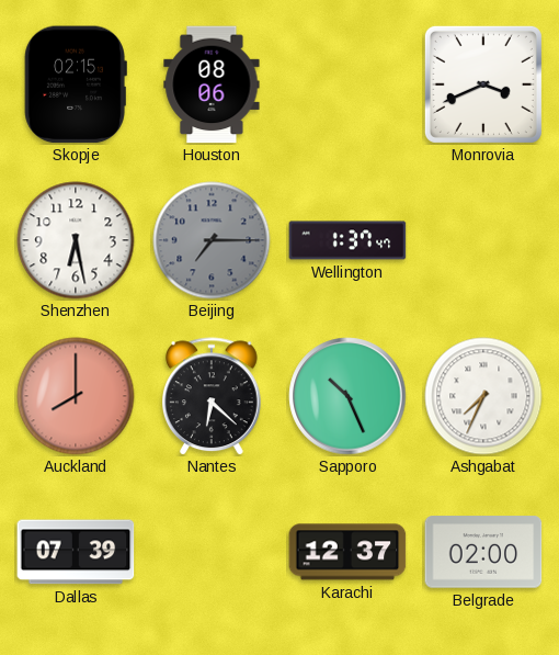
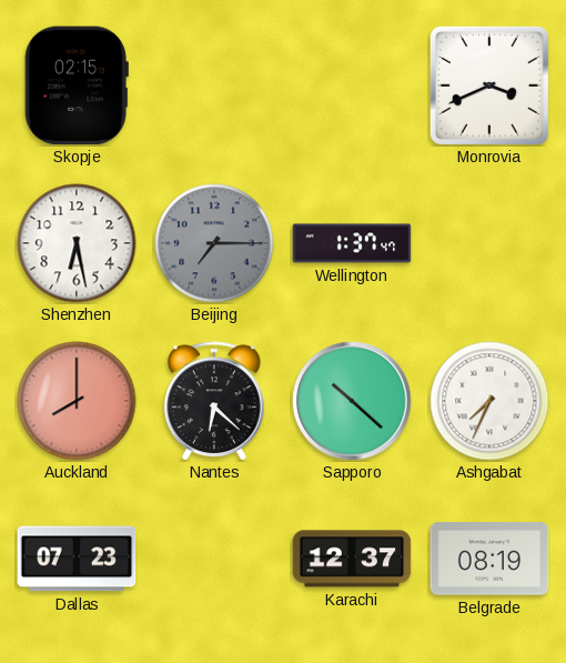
Houston: 08:06 -> none (212, 84)
Sapporo: 10:26 -> 10:22 (352, 401)
Dallas: 07:39 -> 07:23 (77, 559)
Belgrade: 02:00 -> 08:19 (489, 559)
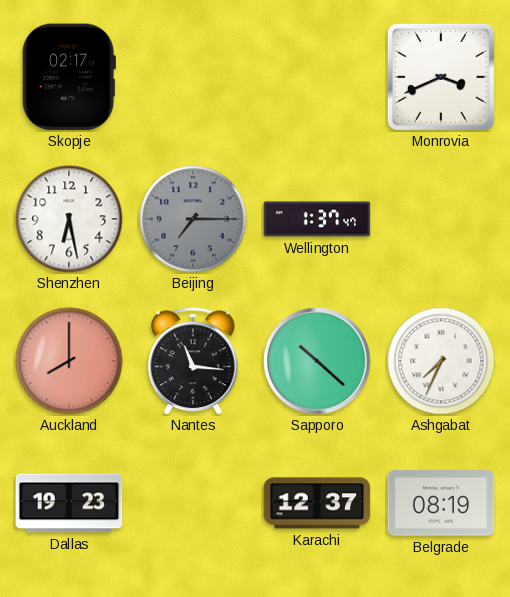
Skopje: 02:15 -> 02:17 (69, 77)
Nantes: 6:22 -> 11:16 (194, 361)
Dallas: 07:23 -> 19:23 (69, 503)
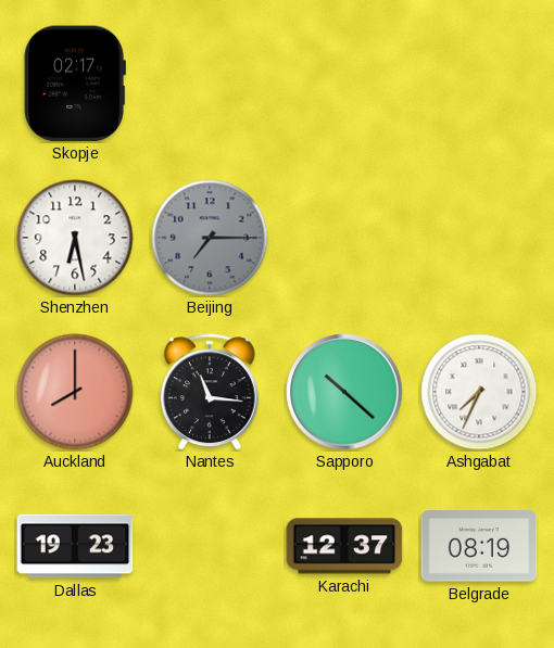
Monrovia: 3:41 -> none (441, 77)
Wellington: 1:37 -> none (317, 219)
